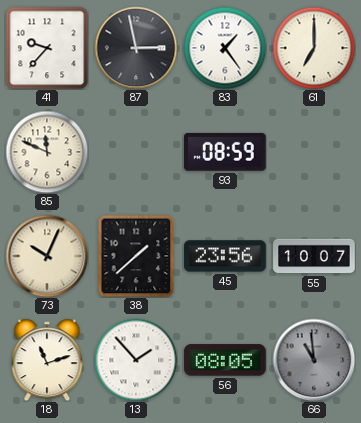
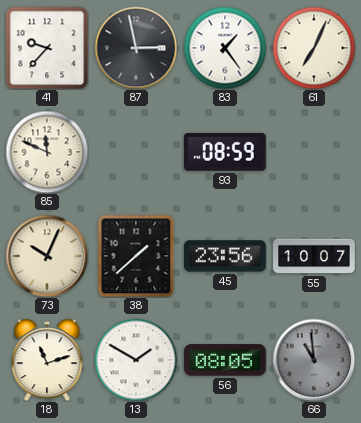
61: 7:00 -> 7:04 (314, 48)
13: 1:53 -> 1:50 (136, 360)
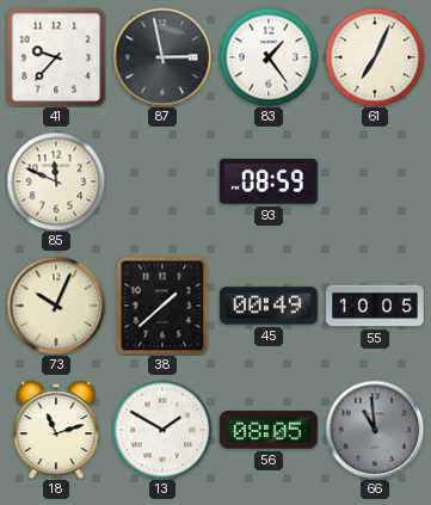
45: 23:56 -> 00:49 (269, 306)
55: 10:07 -> 10:05 (375, 306)
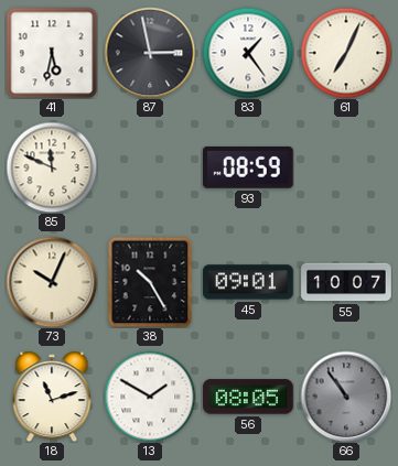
41: 9:37 -> 5:32 (52, 53)
38: 1:38 -> 10:25 (150, 282)
45: 00:49 -> 09:01 (248, 282)
55: 10:05 -> 10:07 (346, 282)
66: 10:59 -> 10:54 (346, 397)
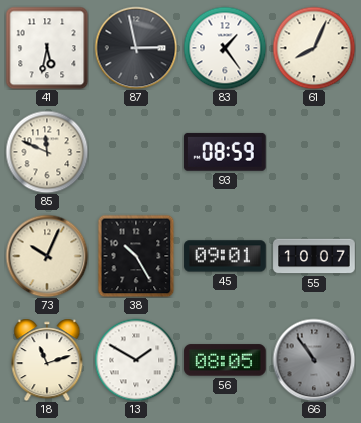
61: 7:04 -> 8:04 (314, 48)
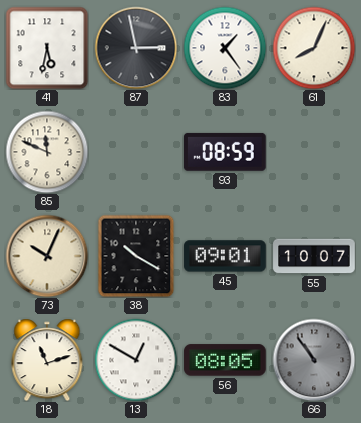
38: 10:25 -> 10:20 (136, 256)
13: 1:50 -> 12:50 (136, 360)
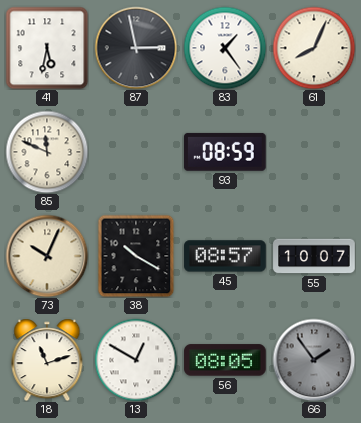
45: 09:01 -> 08:57 (225, 256)
66: 10:54 -> 1:54 (314, 360)
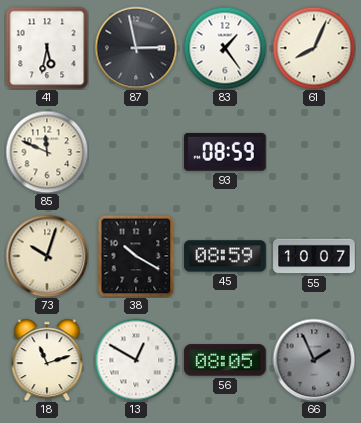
73: 10:04 -> 10:03 (47, 256)
45: 08:57 -> 08:59 (225, 256)
66: 1:54 -> 1:56 (314, 360)
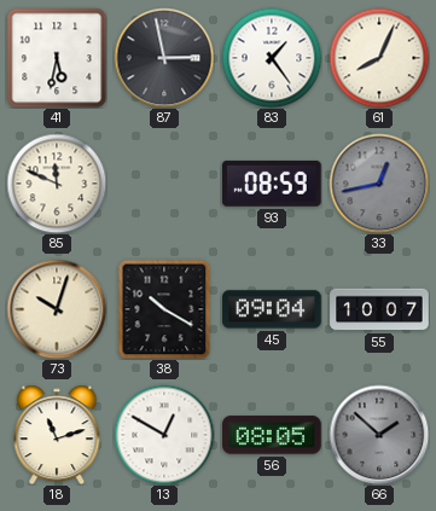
33: none -> 12:43 (379, 184)
45: 08:59 -> 09:04 (272, 309)
66: 1:56 -> 1:52 (379, 435)
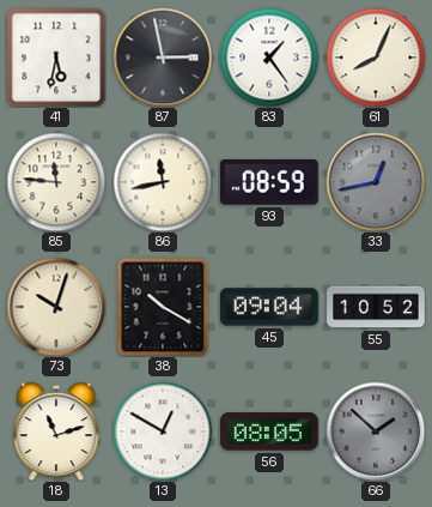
85: 11:49 -> 11:46 (56, 182)
86: none -> 11:43 (163, 182)
55: 10:07 -> 10:52 (376, 307)
